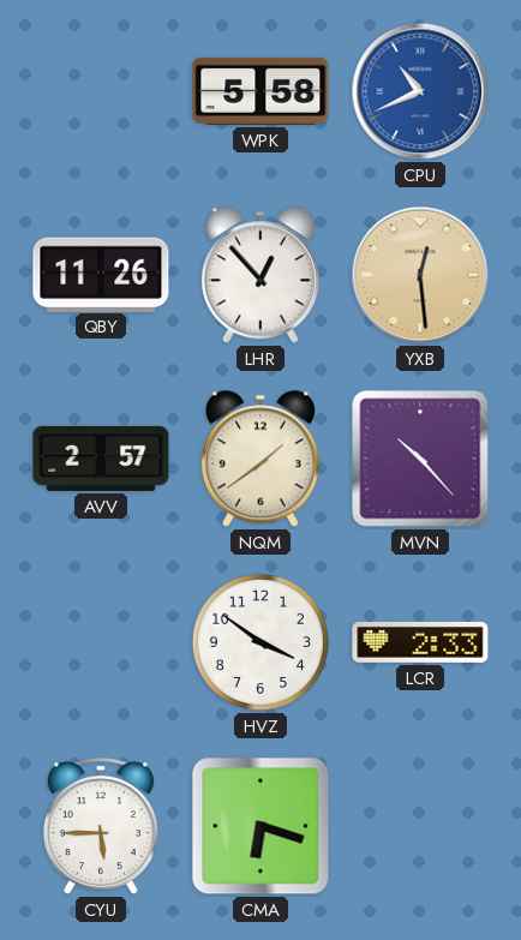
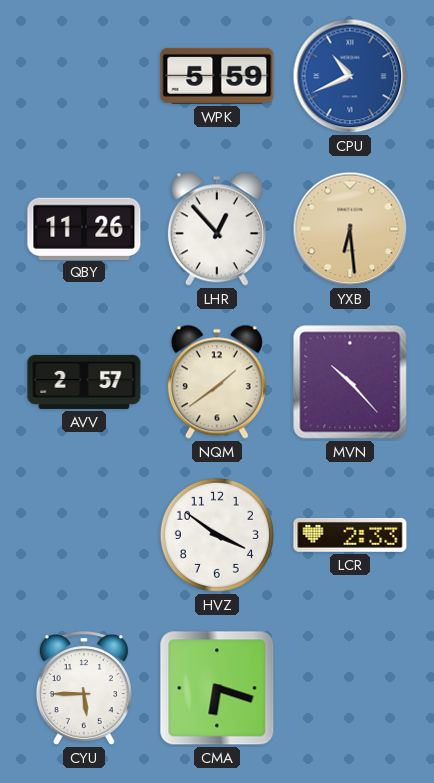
WPK: 5:58 -> 5:59 (217, 76)
YXB: 12:29 -> 6:29 (350, 229)
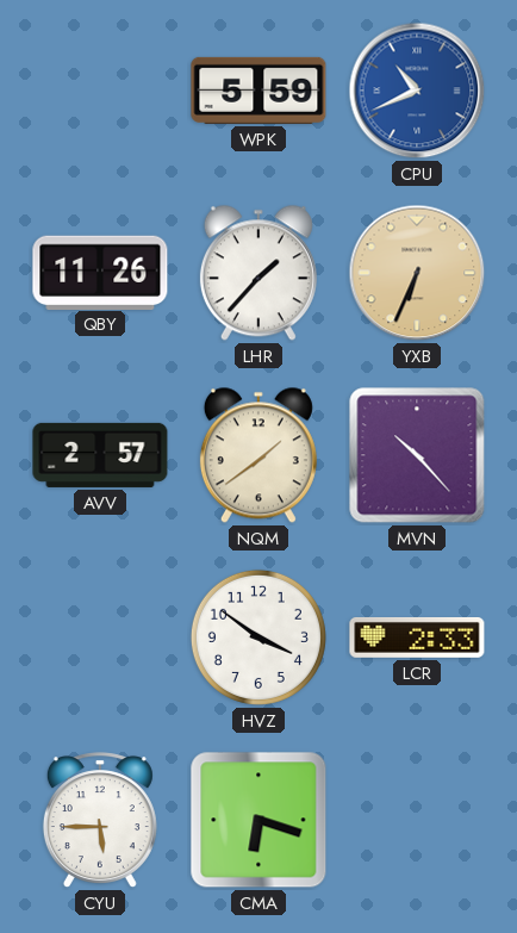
LHR: 12:53 -> 1:37 (258, 273)
YXB: 6:29 -> 6:34 (417, 273)
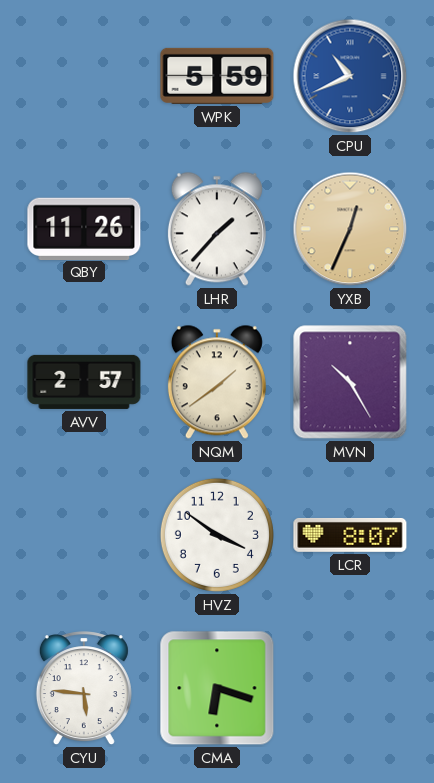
YXB: 6:34 -> 12:34 (350, 229)
MVN: 10:23 -> 10:25 (350, 382)
LCR: 2:33 -> 8:07 (350, 535)
CYU: 5:45 -> 5:46 (84, 688)
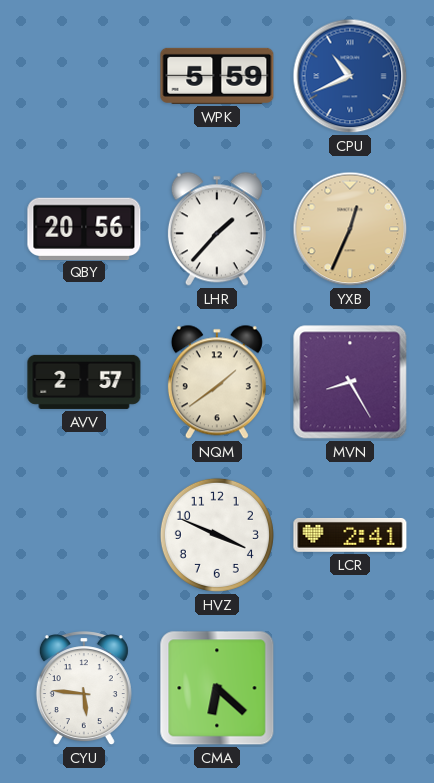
QBY: 11:26 -> 20:56 (84, 228)
MVN: 10:25 -> 8:25 (350, 382)
HVZ: 3:51 -> 3:49 (217, 535)
LCR: 8:07 -> 2:41 (350, 535)
CMA: 6:18 -> 6:22 (217, 688)
